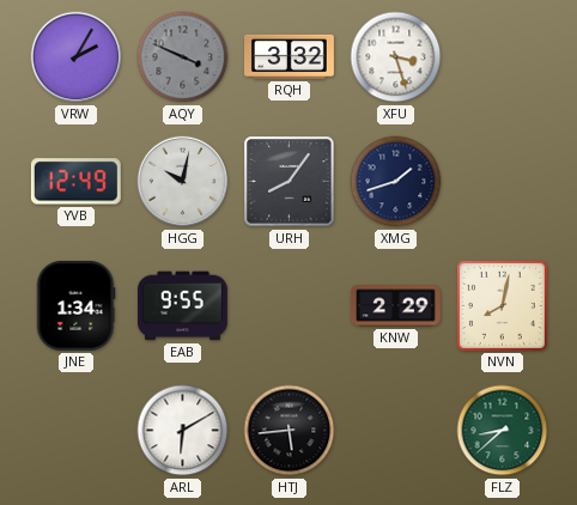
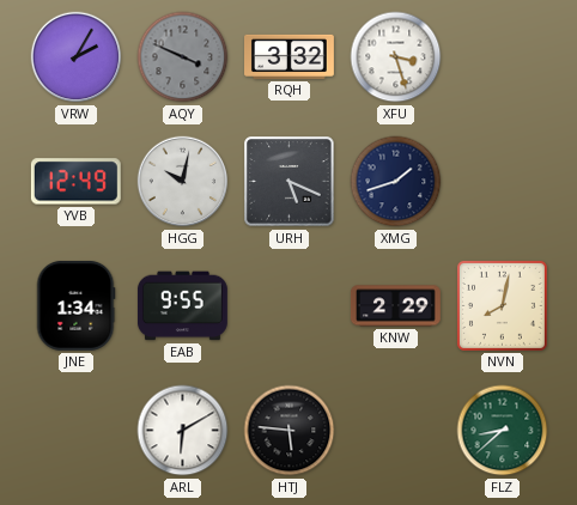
URH: 8:06 -> 5:19 (290, 182)
HTJ: 5:44 -> 5:46 (290, 431)
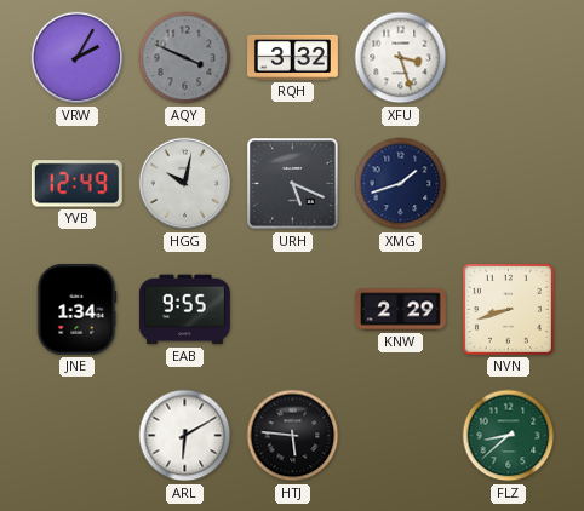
NVN: 8:02 -> 8:42 (508, 309)
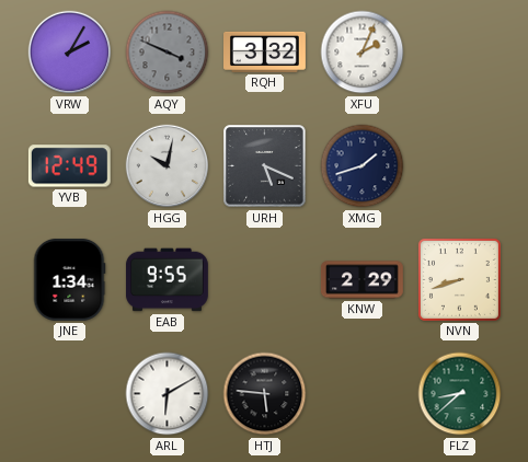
XFU: 3:27 -> 2:04 (363, 53)
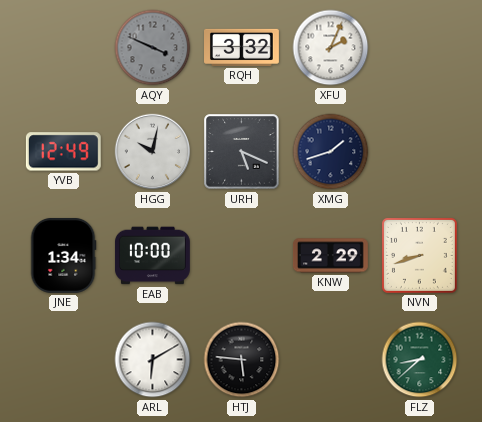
VRW: 2:05 -> none (70, 53)
EAB: 9:55 -> 10:00 (152, 256)
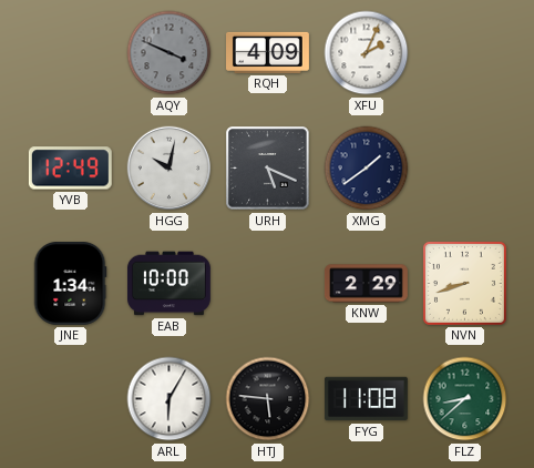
RQH: 3:32 -> 4:09 (268, 52)
XMG: 1:42 -> 1:39 (367, 169)
ARL: 6:10 -> 6:05 (170, 399)
FYG: none -> 11:08 (366, 399)
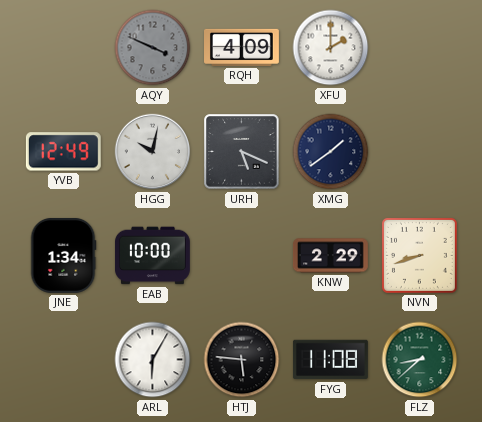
XFU: 2:04 -> 2:00 (331, 48)
